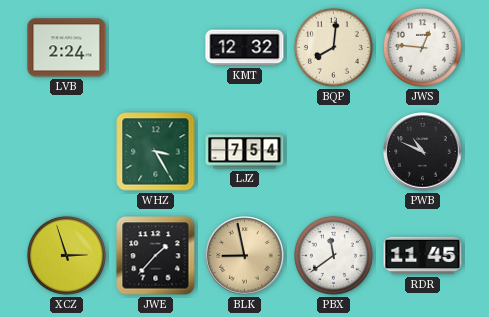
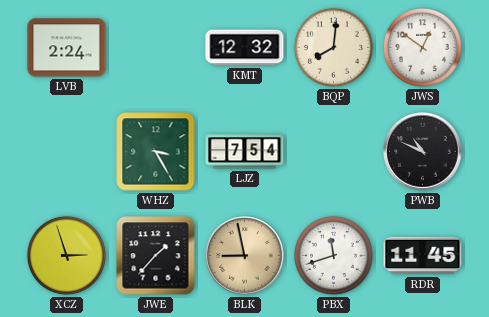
JWS: 12:46 -> 12:51 (422, 47)
PBX: 11:39 -> 11:42 (333, 255)
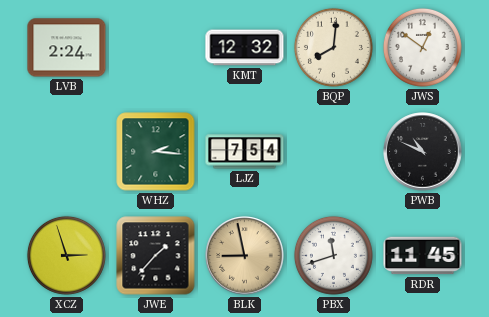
WHZ: 3:25 -> 2:16 (156, 152)
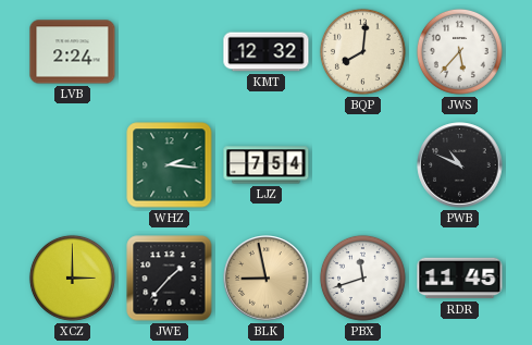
JWS: 12:51 -> 5:37 (459, 51)
XCZ: 2:57 -> 3:00 (72, 278)
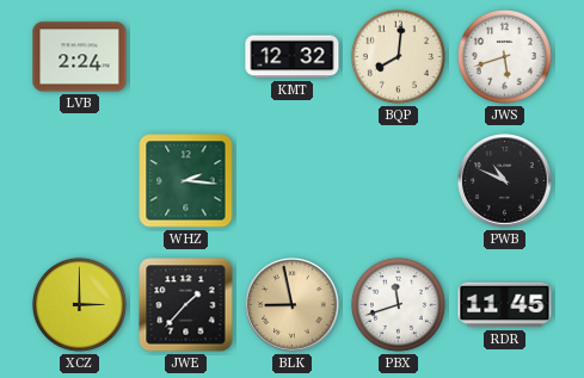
JWS: 5:37 -> 5:42 (504, 56)
LJZ: 7:54 -> none (267, 165)
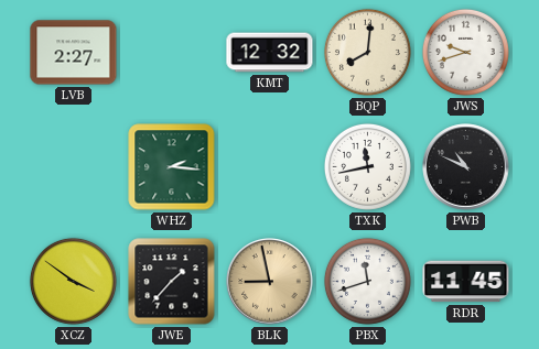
LVB: 2:24 -> 2:27 (74, 53)
JWS: 5:42 -> 9:42 (465, 52)
TXK: none -> 11:43 (367, 166)
XCZ: 3:00 -> 3:51 (73, 281)
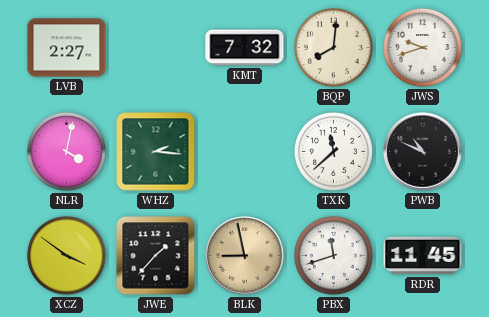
KMT: 12:32 -> 7:32 (245, 48)
NLR: none -> 4:02 (66, 151)
TXK: 11:43 -> 11:38 (333, 151)
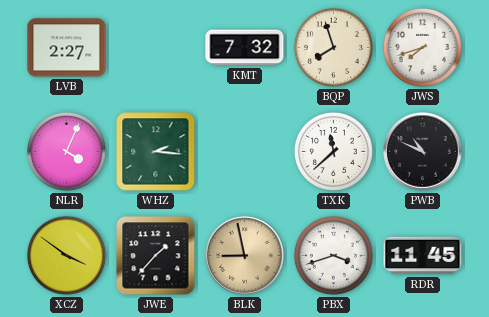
BQP: 8:01 -> 7:57 (333, 47)
JWS: 9:42 -> 7:42 (422, 47)
NLR: 4:02 -> 4:04 (66, 151)
PBX: 11:42 -> 3:42 (333, 255)
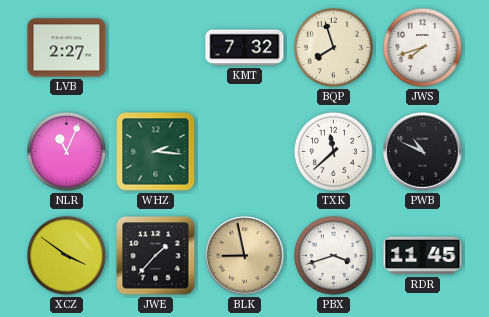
NLR: 4:04 -> 11:04 (66, 151)
